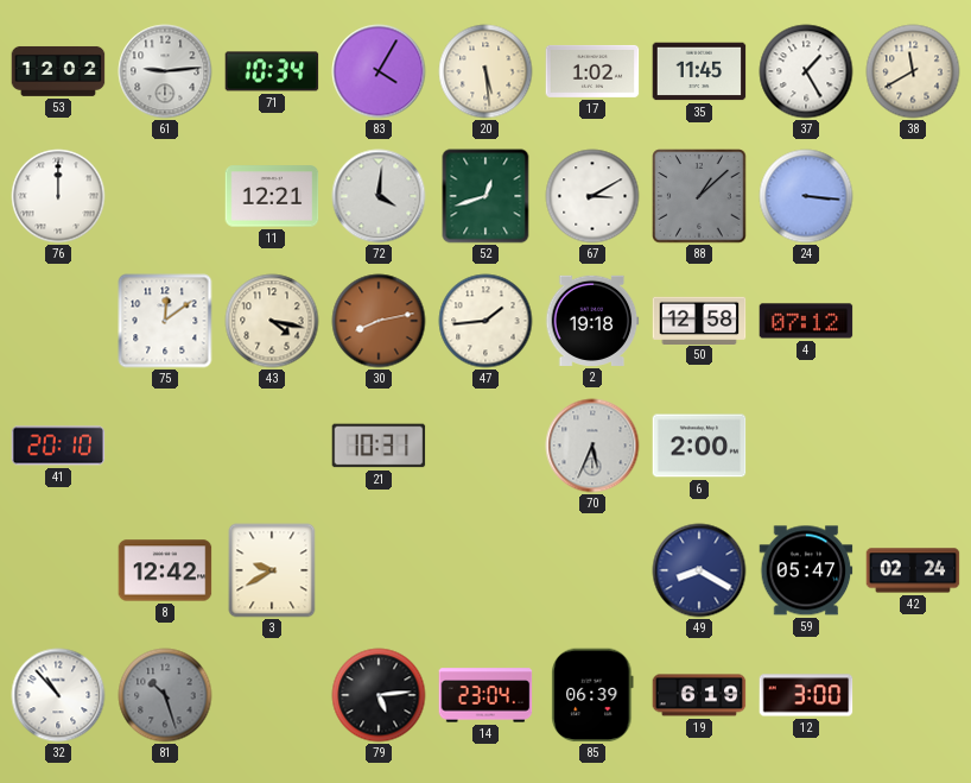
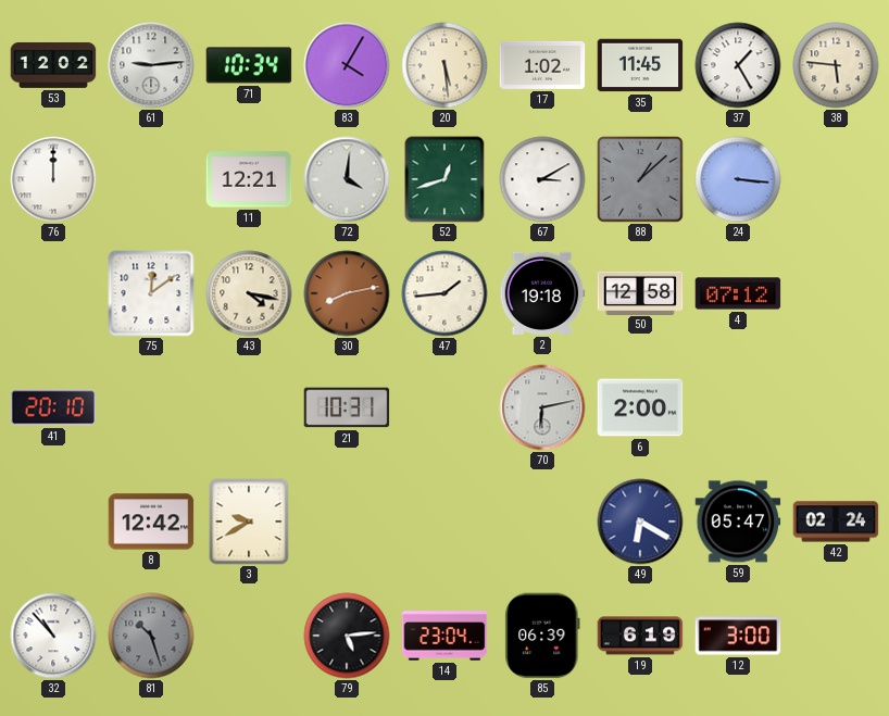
38: 11:40 -> 5:46 (836, 65)
70: 5:34 -> 6:13 (542, 407)
49: 8:20 -> 6:20 (640, 522)
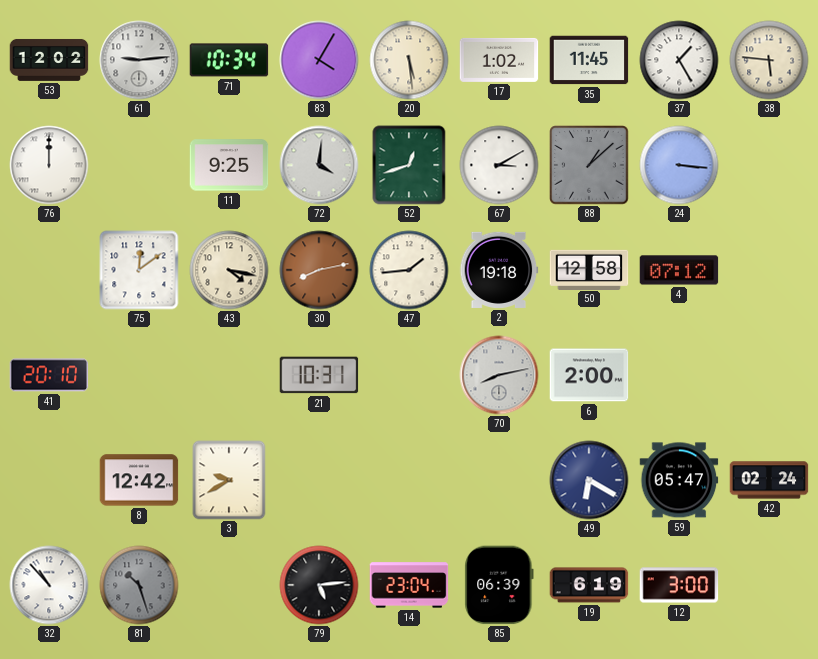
11: 12:21 -> 9:25 (229, 165)
70: 6:13 -> 8:13 (499, 375)
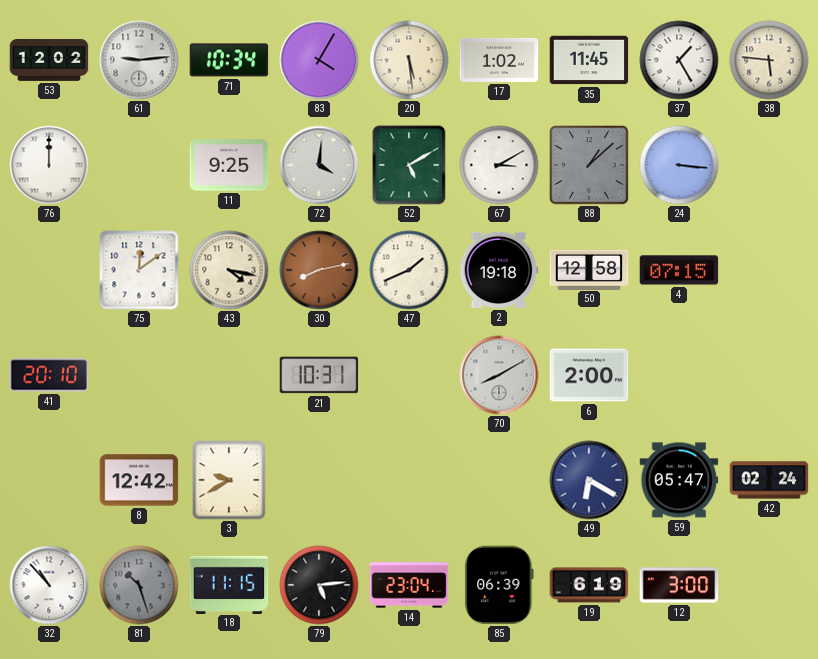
52: 12:42 -> 5:10 (409, 165)
47: 1:44 -> 1:41 (409, 270)
4: 07:12 -> 07:15 (679, 270)
70: 8:13 -> 8:10 (499, 375)
18: none -> 11:15 (229, 584)
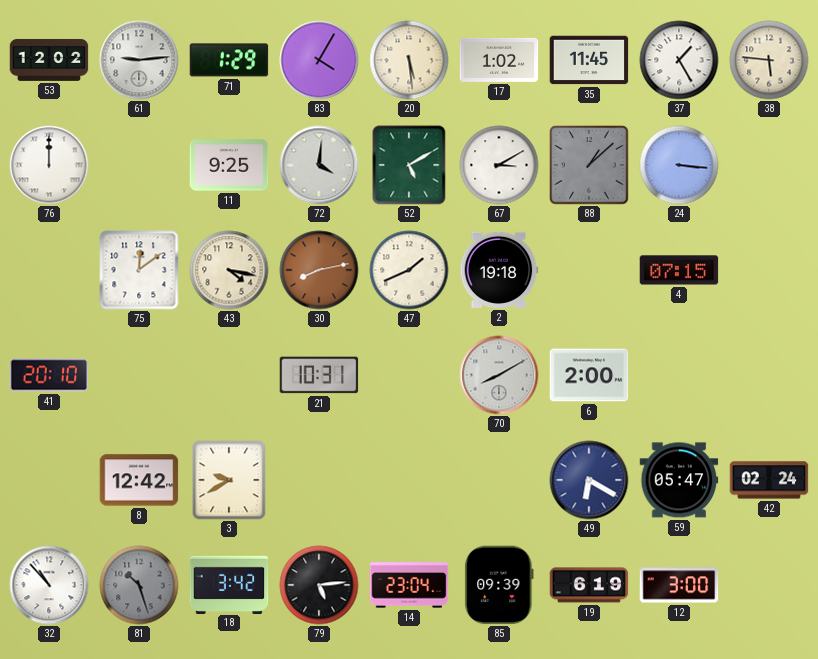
71: 10:34 -> 1:29 (229, 60)
50: 12:58 -> none (589, 269)
18: 11:15 -> 3:42 (229, 584)
85: 06:39 -> 09:39 (499, 585)
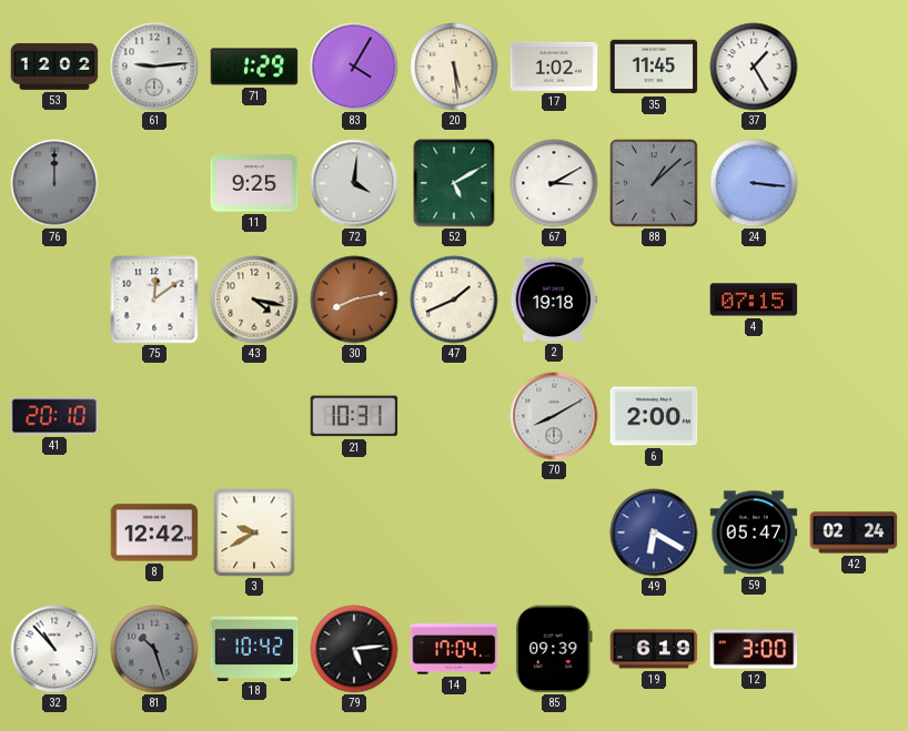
38: 5:46 -> none (769, 60)
76 dial: white -> grey (54, 183)
18: 3:42 -> 10:42 (254, 648)
14: 23:04 -> 17:04 (454, 649)
